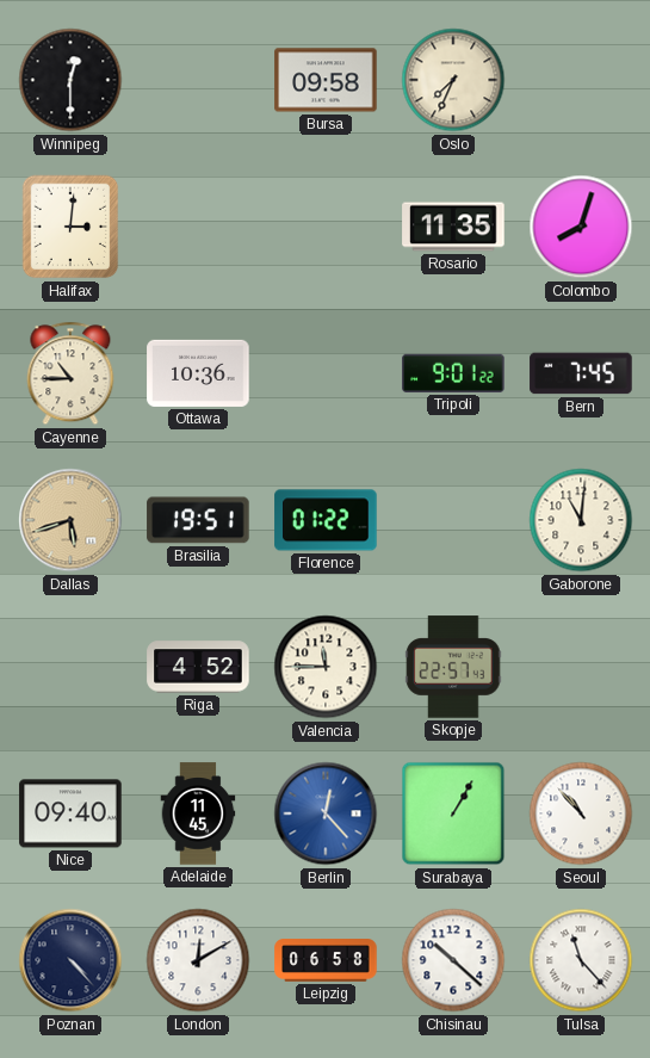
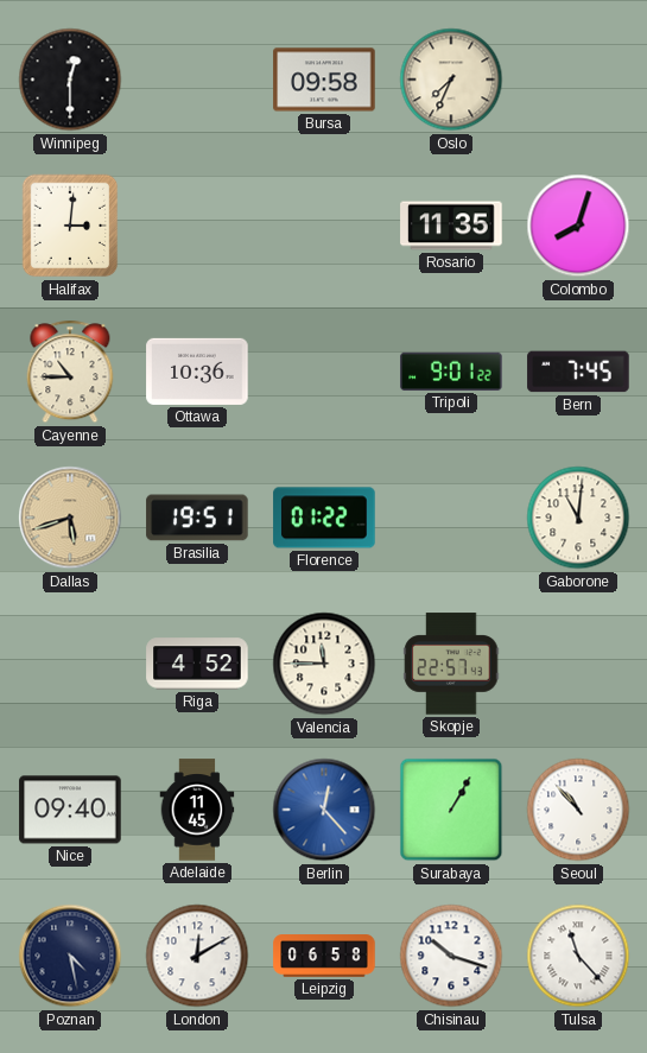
Poznan: 4:23 -> 4:28 (70, 956)
Chisinau: 10:22 -> 10:18 (451, 956)
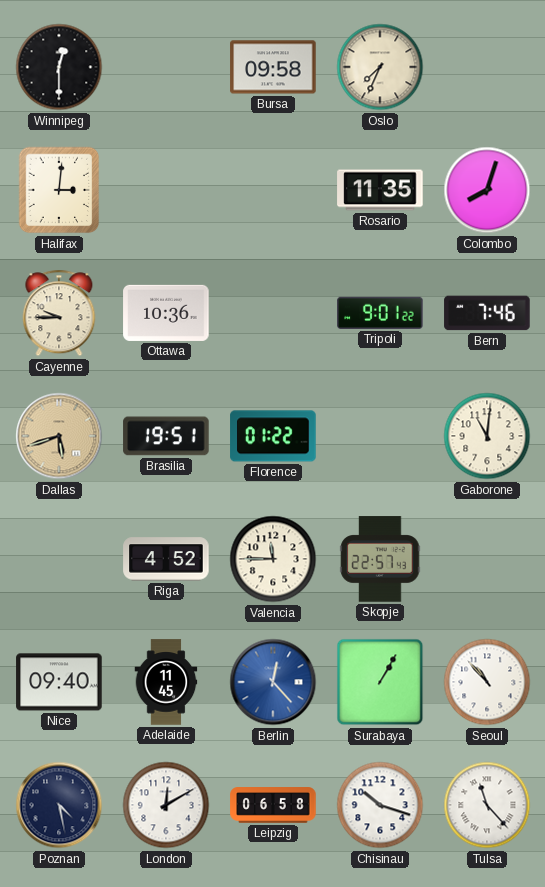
Cayenne: 10:45 -> 9:45 (59, 313)
Bern: 7:45 -> 7:46 (487, 313)
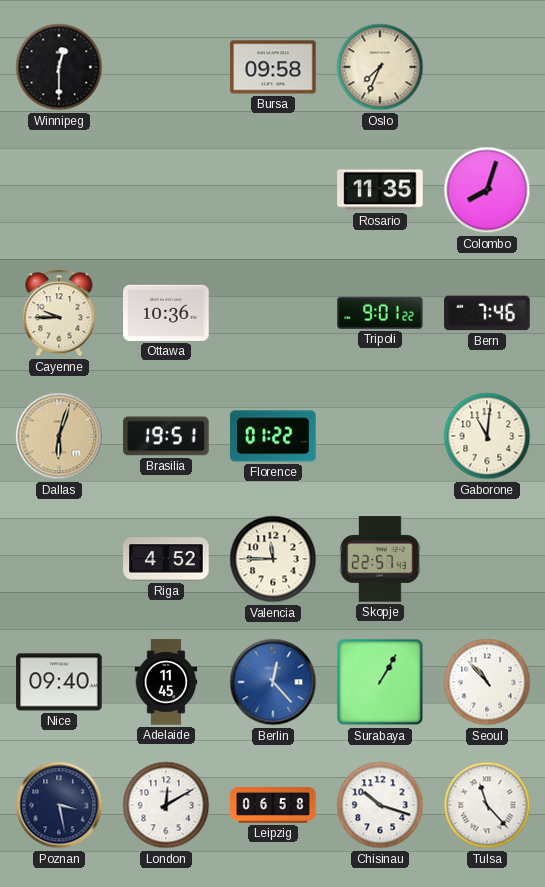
Halifax: 3:01 -> none (59, 190)
Dallas: 5:42 -> 6:03 (59, 436)
Poznan: 4:28 -> 3:28 (59, 805)
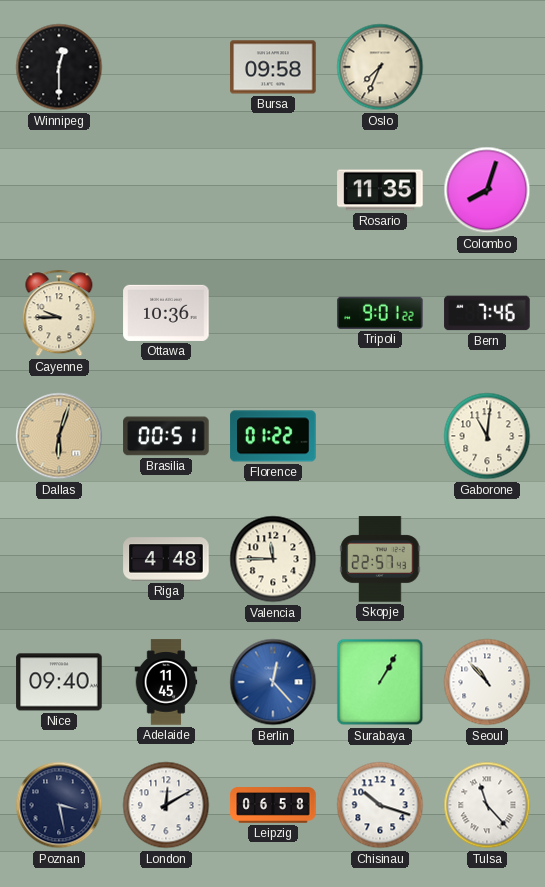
Brasilia: 19:51 -> 00:51 (166, 436)
Riga: 4:52 -> 4:48 (166, 559)
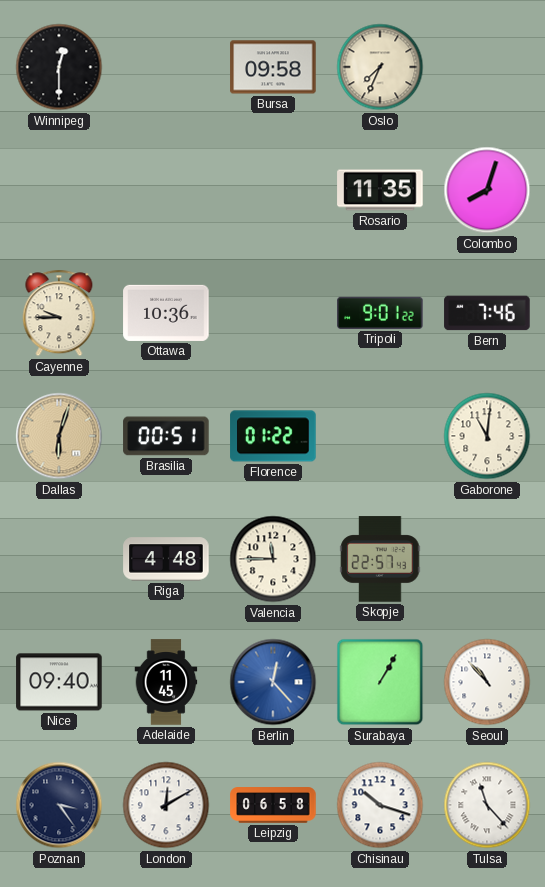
Poznan: 3:28 -> 3:24 (59, 805)
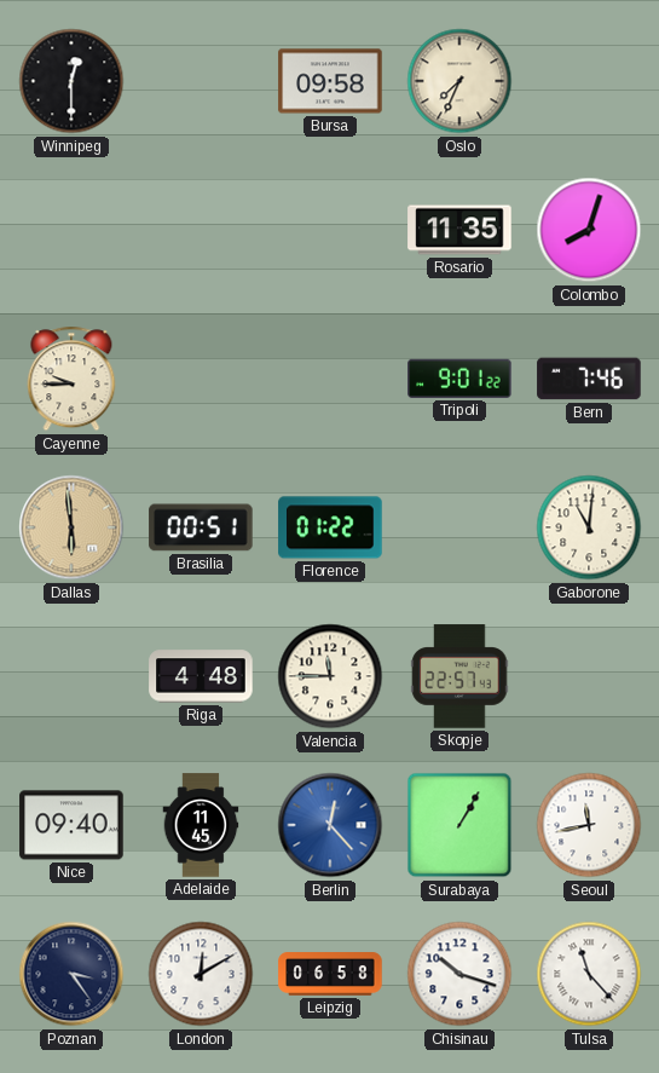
Ottawa: 10:36 -> none (166, 313)
Dallas: 6:03 -> 5:59 (71, 527)
Seoul: 10:53 -> 11:43 (589, 825)
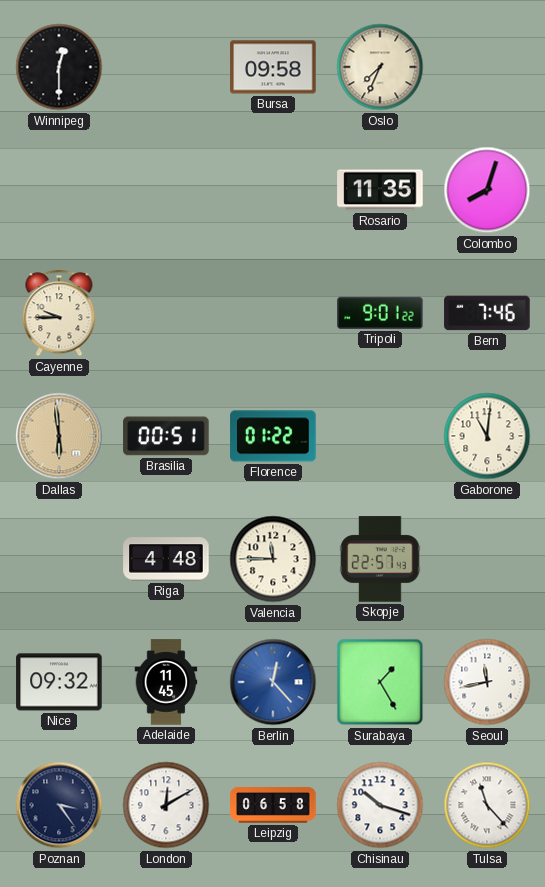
Nice: 09:40 -> 09:32 (59, 682)
Surabaya: 1:05 -> 1:25 (380, 682)
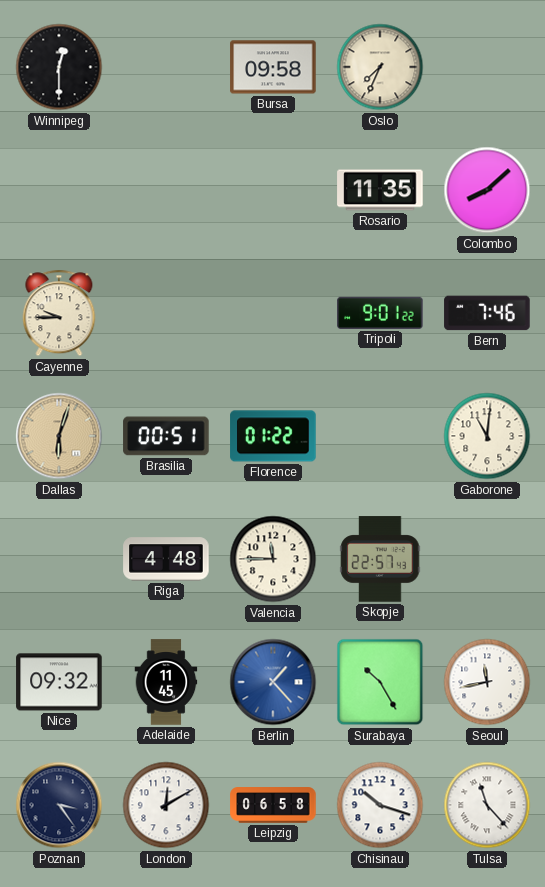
Colombo: 8:03 -> 8:08 (487, 190)
Dallas: 5:59 -> 6:03 (59, 436)
Berlin: 12:23 -> 1:23 (273, 682)
Surabaya: 1:25 -> 10:25 (380, 682)
